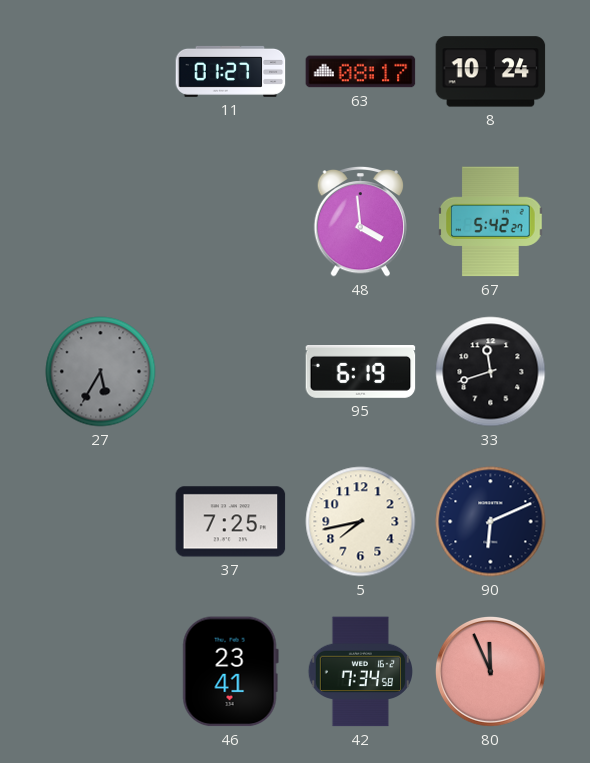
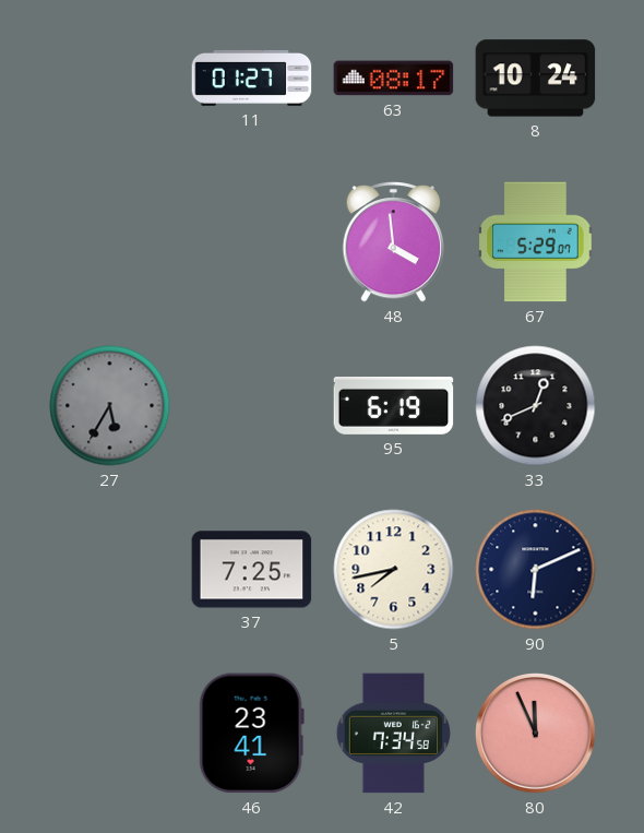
67: 5:42 -> 5:29 (536, 242)
33: 11:42 -> 12:41 (536, 406)
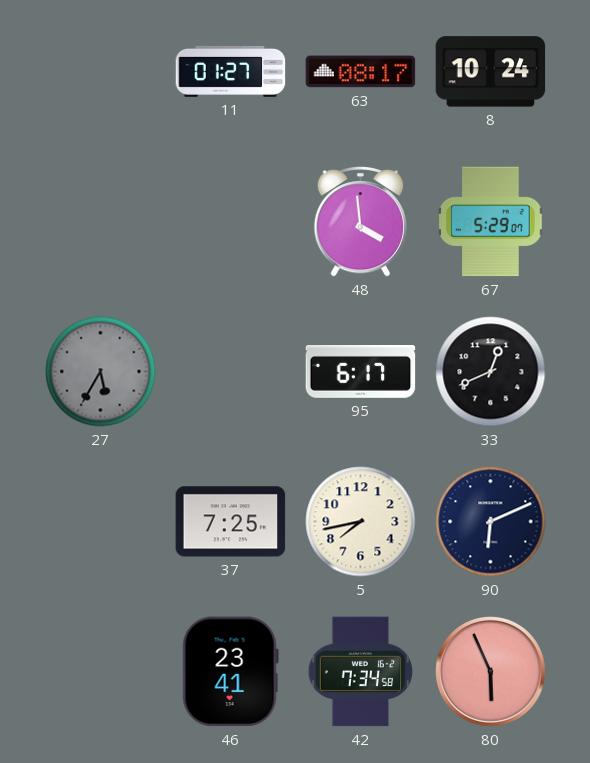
95: 6:19 -> 6:17 (361, 372)
80: 11:56 -> 5:56 (491, 672)
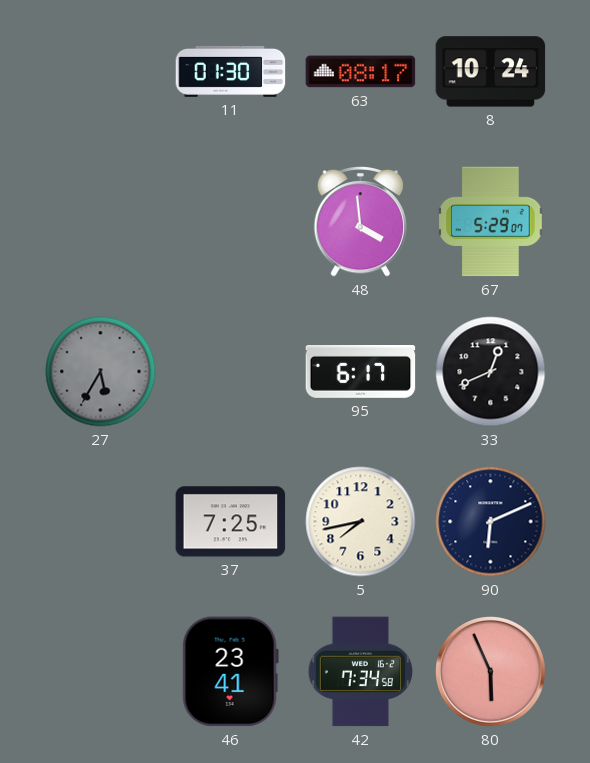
11: 01:27 -> 01:30 (231, 71)
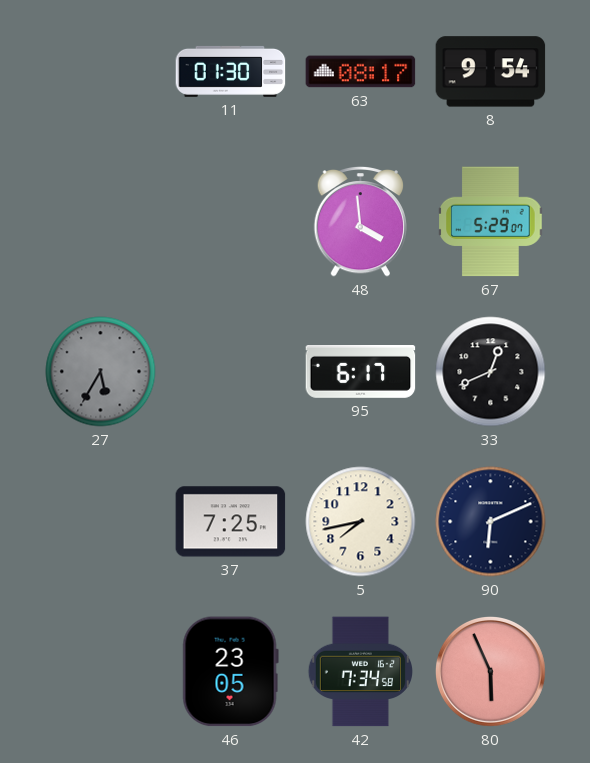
8: 10:24 -> 9:54 (491, 72)
46: 23:41 -> 23:05 (230, 672)
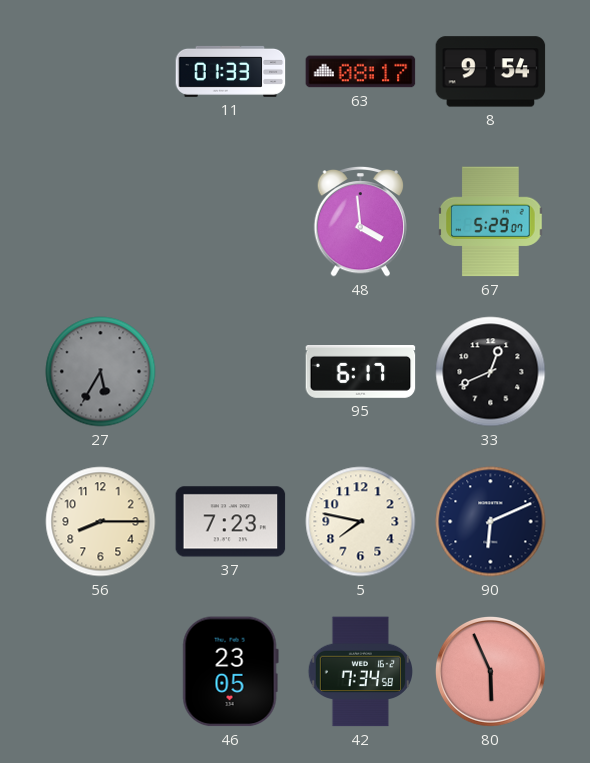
11: 01:30 -> 01:33 (231, 71)
56: none -> 8:15 (101, 522)
37: 7:25 -> 7:23 (231, 522)
5: 7:43 -> 7:47 (361, 522)
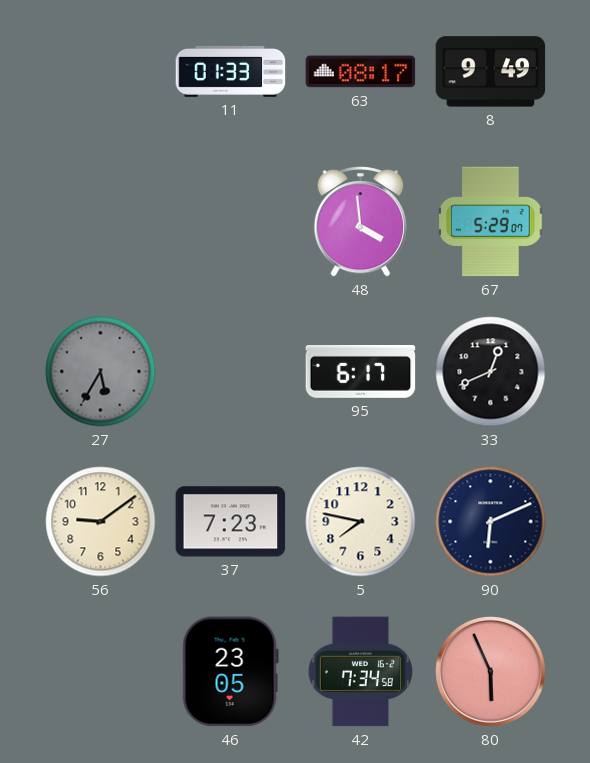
8: 9:54 -> 9:49 (491, 72)
56: 8:15 -> 9:09 (101, 522)
